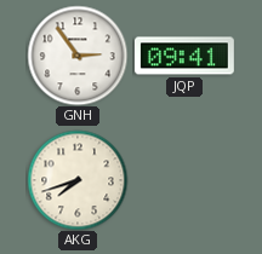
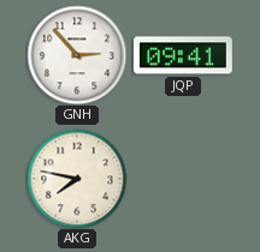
GNH: 2:54 -> 2:53 (77, 55)
AKG: 7:42 -> 7:47 (77, 179)
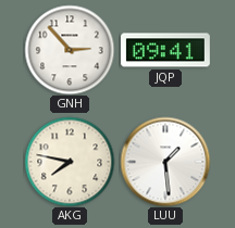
LUU: none -> 1:29 (165, 162)
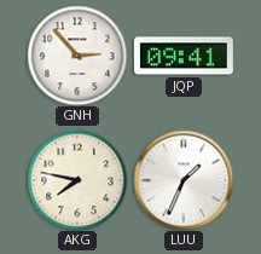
LUU: 1:29 -> 1:34 (184, 180)
